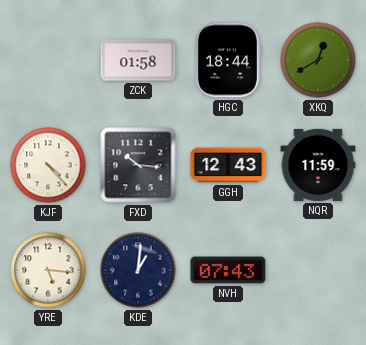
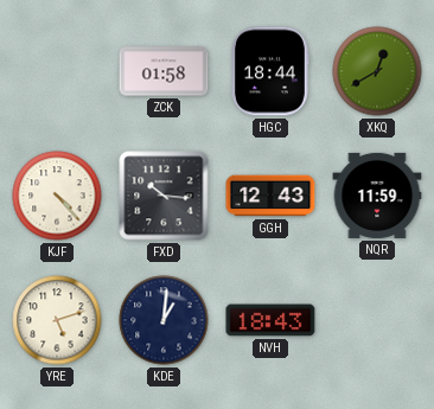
YRE: 5:16 -> 5:12 (57, 320)
NVH: 07:43 -> 18:43 (270, 320)
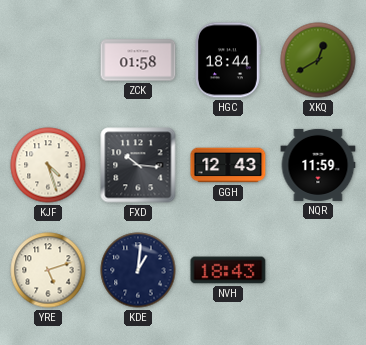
KJF: 4:23 -> 4:27 (48, 165)
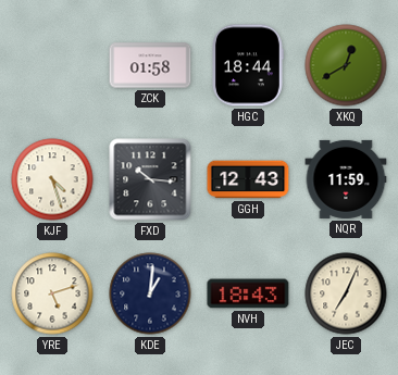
JEC: none -> 7:04 (346, 293)
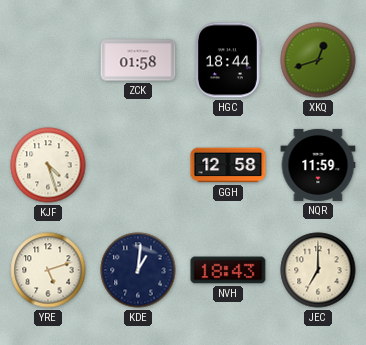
XKQ: 12:40 -> 12:42 (318, 60)
FXD: 10:16 -> none (150, 179)
GGH: 12:43 -> 12:58 (228, 165)
JEC: 7:04 -> 7:00 (318, 270)
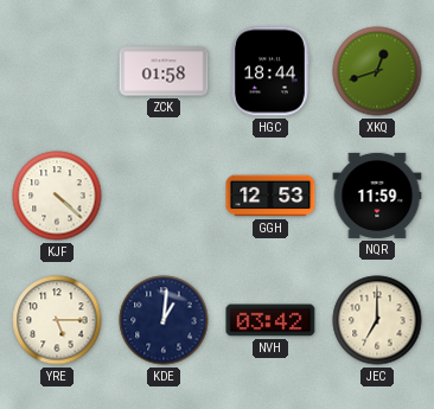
KJF: 4:27 -> 4:22 (57, 196)
GGH: 12:58 -> 12:53 (270, 196)
YRE: 5:12 -> 5:15 (57, 320)
NVH: 18:43 -> 03:42 (270, 320)
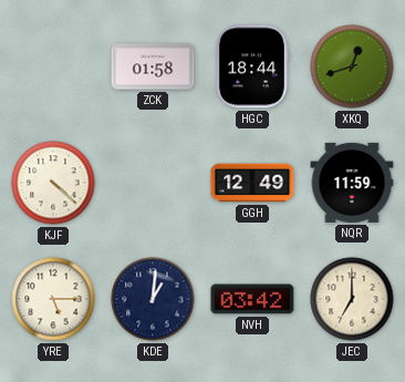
GGH: 12:53 -> 12:49 (252, 183)
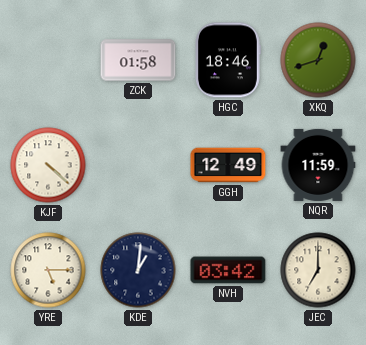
HGC: 18:44 -> 18:46 (228, 60)
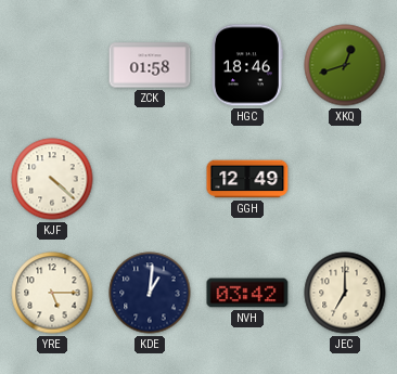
NQR: 11:59 -> none (318, 165)
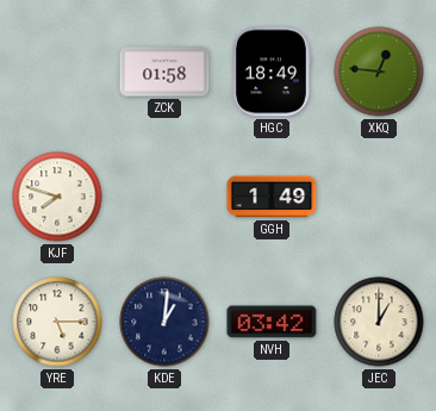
HGC: 18:46 -> 18:49 (272, 71)
XKQ: 12:42 -> 12:46 (379, 71)
KJF: 4:22 -> 7:48 (57, 197)
GGH: 12:49 -> 1:49 (272, 197)
JEC: 7:00 -> 1:00 (379, 322)
